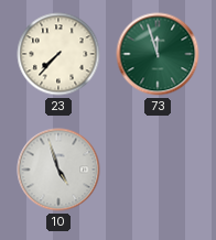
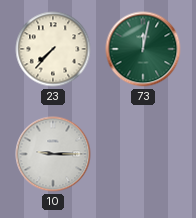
73: 11:57 -> 12:02 (143, 49)
10: 4:57 -> 9:15 (53, 154)
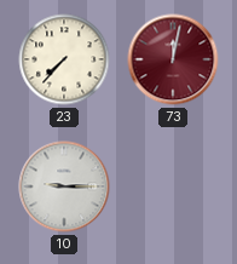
73 dial: green -> burgundy (173, 59)
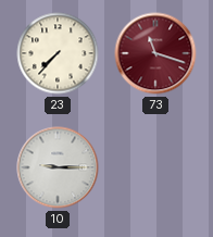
73: 12:02 -> 11:18 (155, 53)
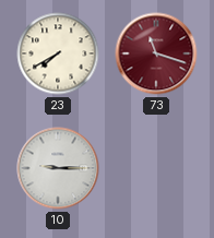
23: 7:37 -> 7:40 (58, 53)
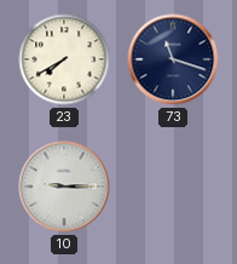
73 dial: burgundy -> navy (173, 59)
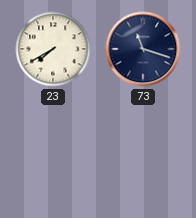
10: 9:15 -> none (64, 186)
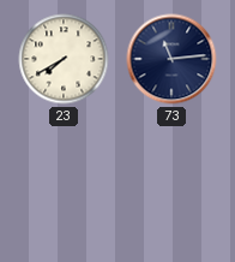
73: 11:18 -> 11:14 (171, 59)
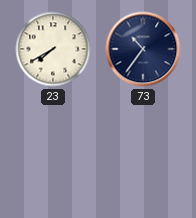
73: 11:14 -> 10:36 (143, 49)
